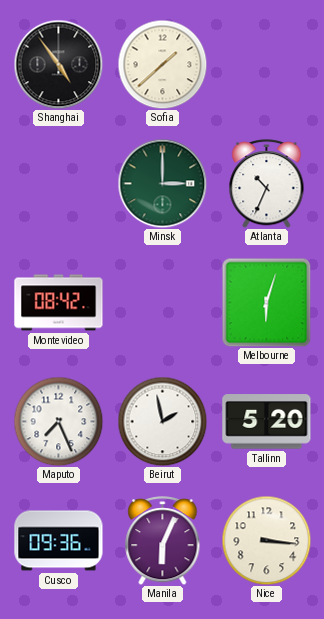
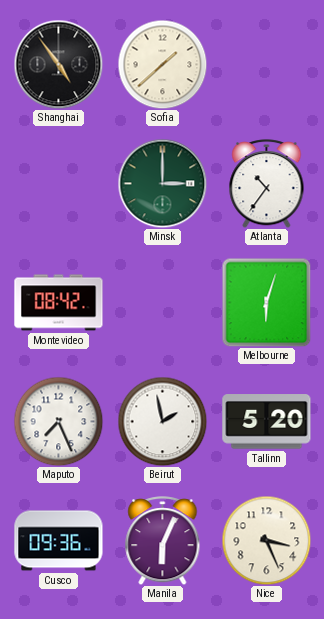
Atlanta: 10:34 -> 10:36 (267, 184)
Nice: 3:16 -> 3:26 (266, 540)
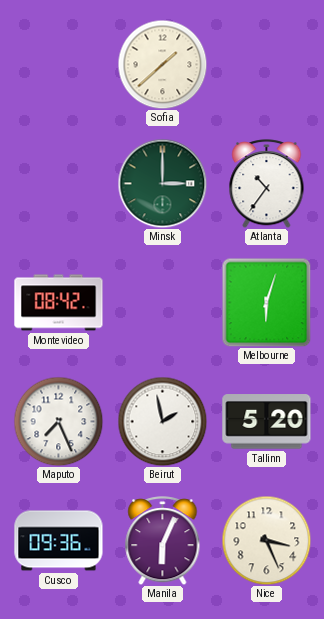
Shanghai: 4:54 -> none (58, 64)
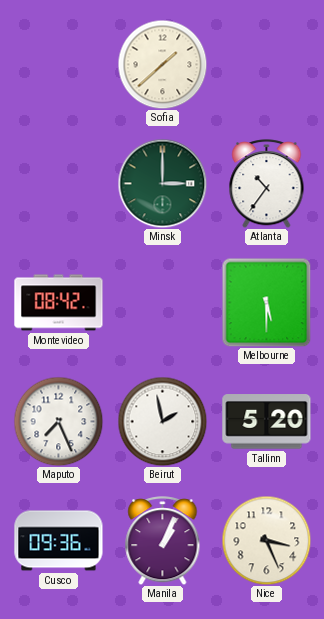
Melbourne: 6:03 -> 5:30 (266, 302)
Manila: 6:04 -> 1:04 (163, 541)
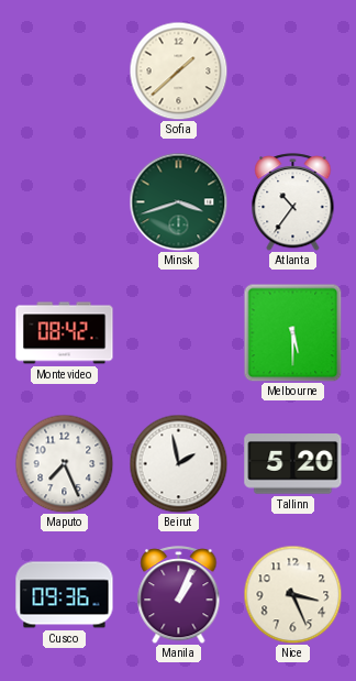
Minsk: 3:00 -> 3:42 (178, 201)
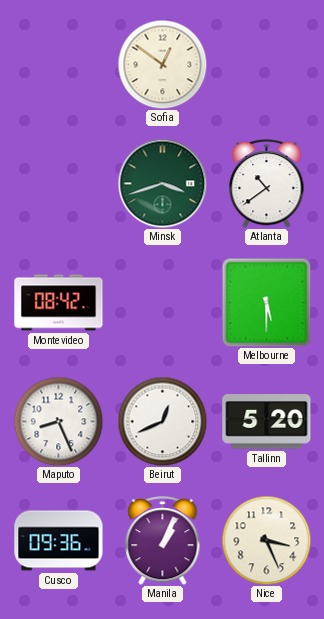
Sofia: 1:38 -> 12:51 (162, 64)
Atlanta: 10:36 -> 10:39 (267, 184)
Maputo: 7:26 -> 8:26 (58, 421)
Beirut: 1:58 -> 12:41 (162, 421)
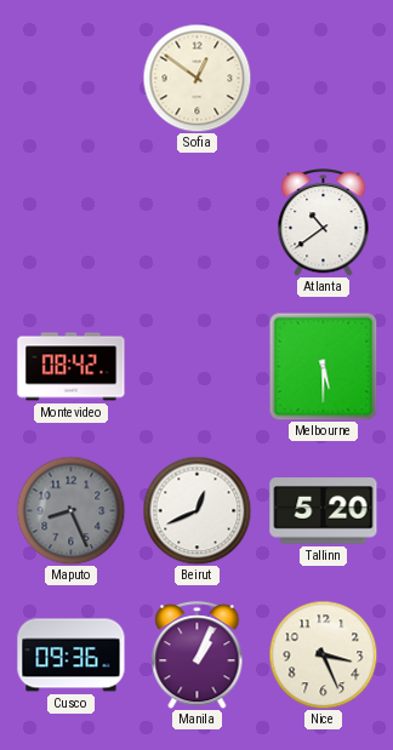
Minsk: 3:42 -> none (162, 183)
Maputo dial: white -> grey (70, 510)
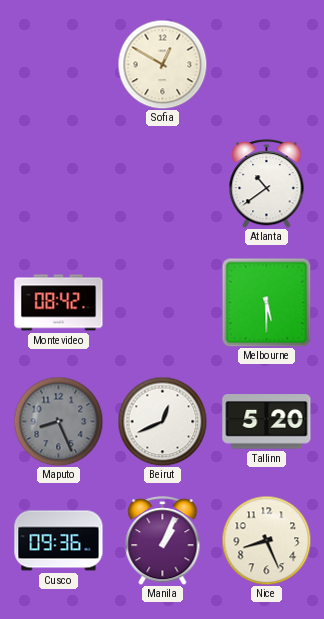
Sofia: 12:51 -> 12:50 (162, 64)
Nice: 3:26 -> 8:26 (266, 540)
